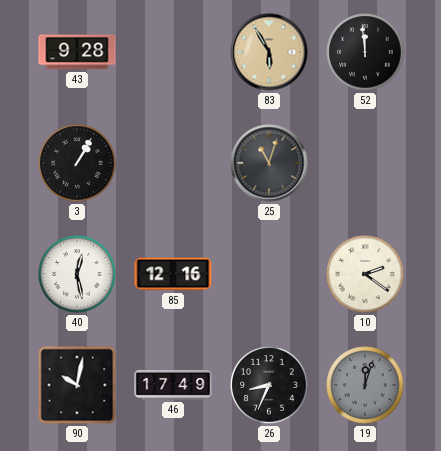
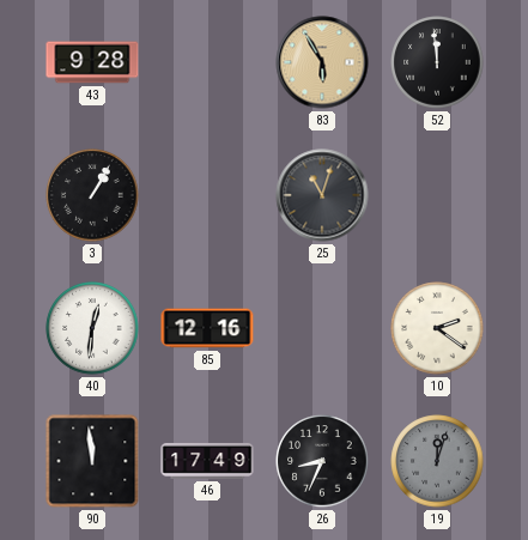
40: 12:28 -> 12:31 (92, 328)
90: 10:02 -> 11:59 (92, 461)
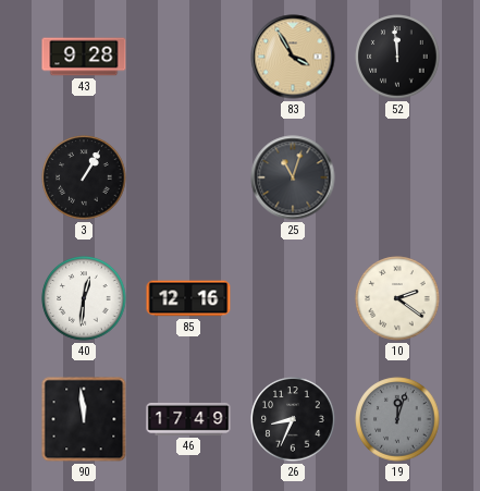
83: 5:55 -> 3:55 (293, 57)
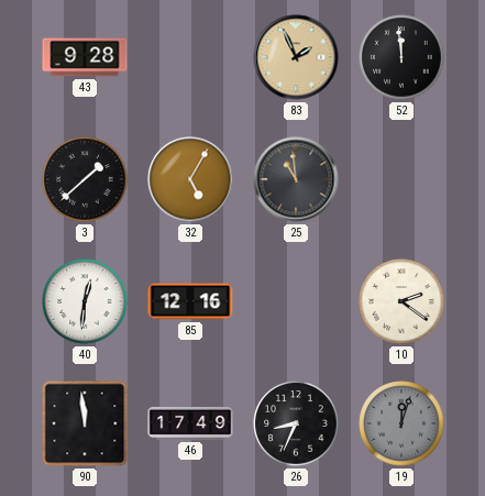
83: 3:55 -> 1:56 (296, 57)
3: 1:05 -> 1:38 (85, 179)
32: none -> 5:05 (190, 179)
25: 11:03 -> 10:59 (296, 179)
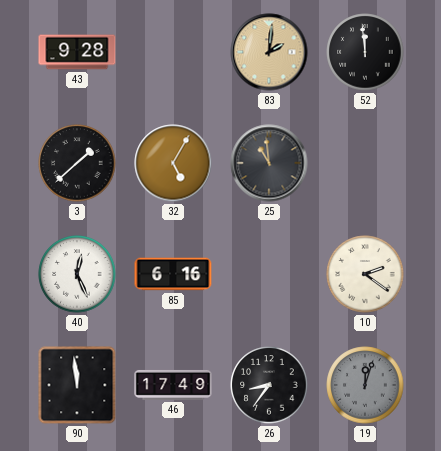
83: 1:56 -> 2:01 (269, 52)
40: 12:31 -> 12:26 (77, 274)
85: 12:16 -> 6:16 (173, 274)
26: 8:34 -> 8:36 (269, 385)
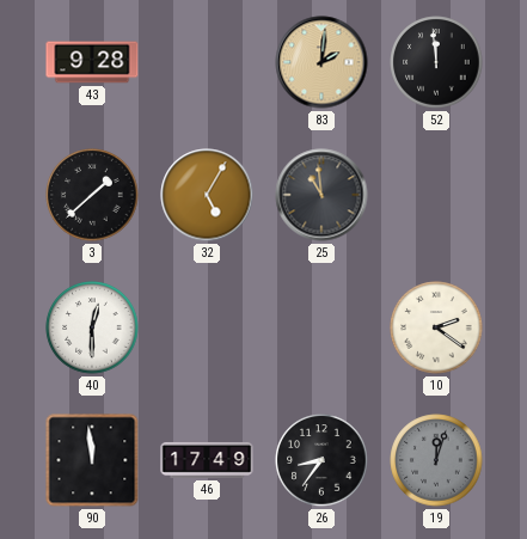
40: 12:26 -> 12:30 (92, 327)
85: 6:16 -> none (173, 274)
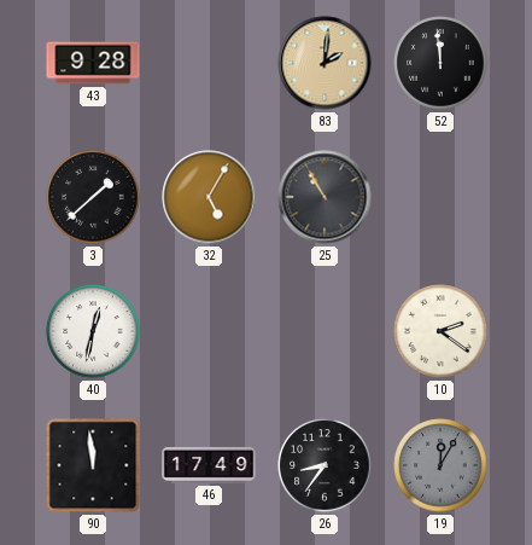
25: 10:59 -> 10:55 (325, 197)
40: 12:30 -> 12:32 (93, 331)
19: 12:03 -> 12:05 (440, 465)
